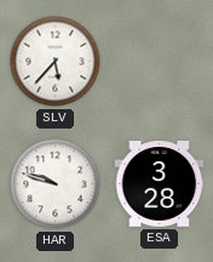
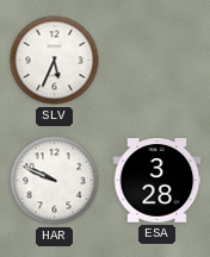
SLV: 5:37 -> 5:34 (55, 61)
HAR: 9:48 -> 9:49 (55, 181)
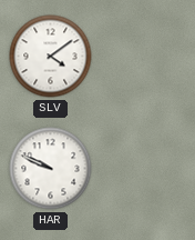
SLV: 5:34 -> 4:09 (51, 57)
ESA: 3:28 -> none (157, 181)
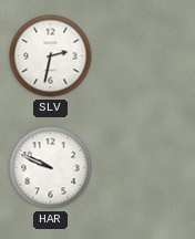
SLV: 4:09 -> 2:32 (51, 56)
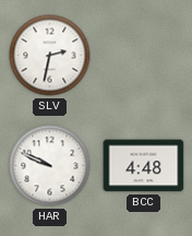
BCC: none -> 4:48 (144, 166)
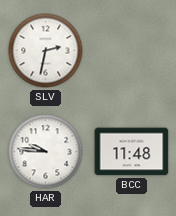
HAR: 9:49 -> 9:46 (46, 152)
BCC: 4:48 -> 11:48 (132, 152)
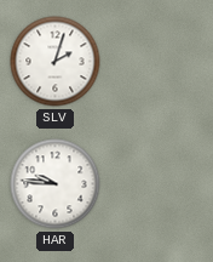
SLV: 2:32 -> 2:03 (56, 62)
BCC: 11:48 -> none (132, 152)
